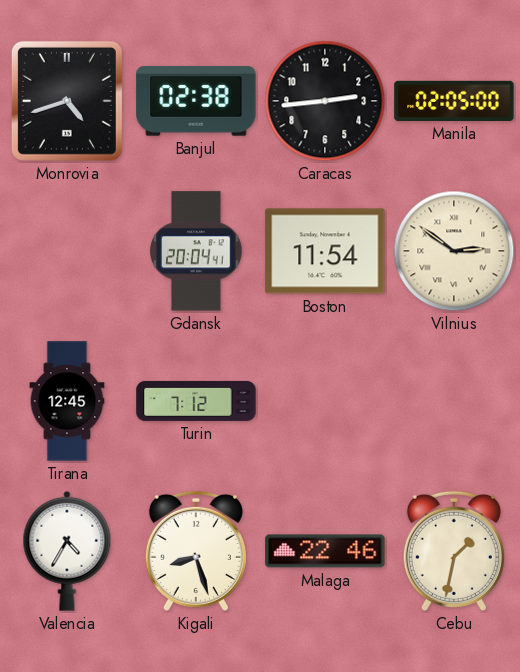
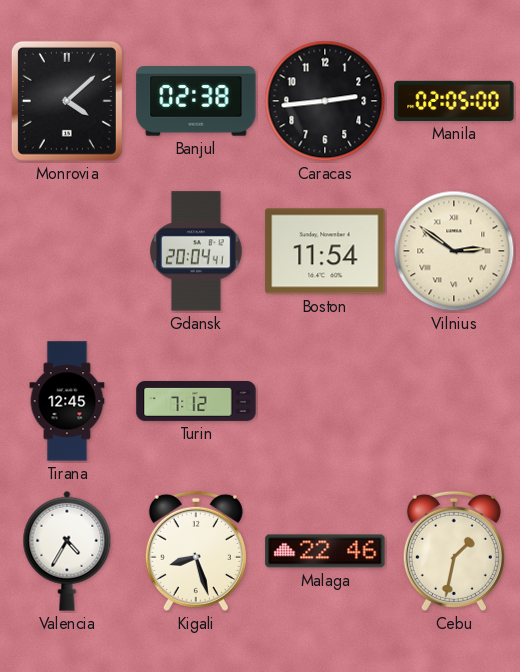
Monrovia: 4:42 -> 4:08 (67, 101)
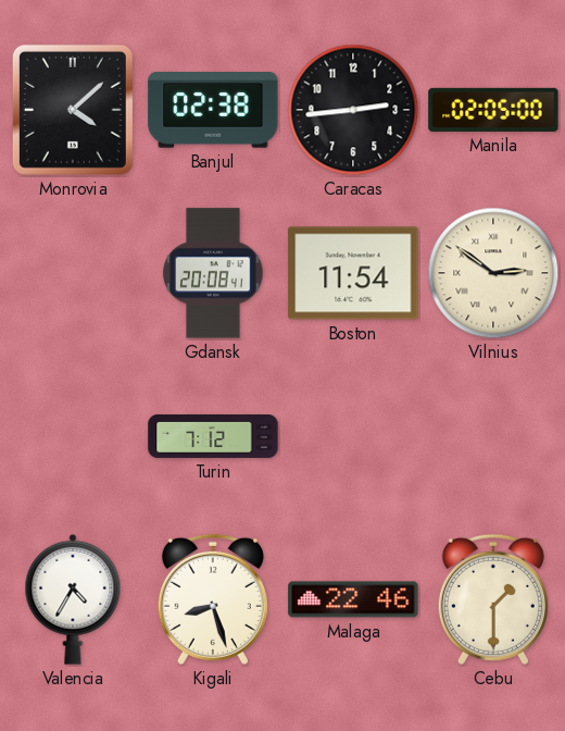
Gdansk: 20:04 -> 20:08 (213, 273)
Tirana: 12:45 -> none (67, 401)
Cebu: 1:32 -> 1:30 (493, 599)
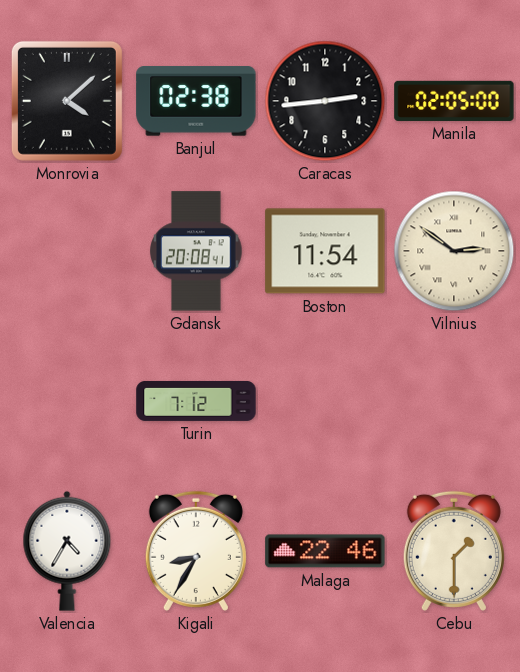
Kigali: 8:27 -> 8:35 (196, 551)
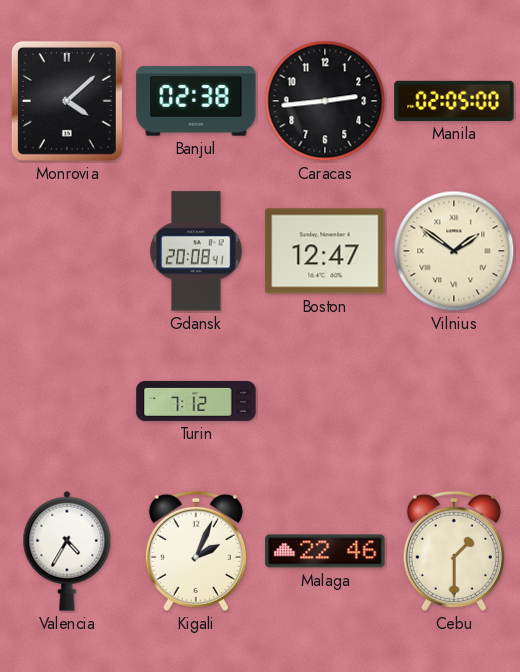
Boston: 11:54 -> 12:47 (325, 251)
Vilnius: 2:51 -> 1:51 (454, 251)
Kigali: 8:35 -> 2:04 (196, 551)
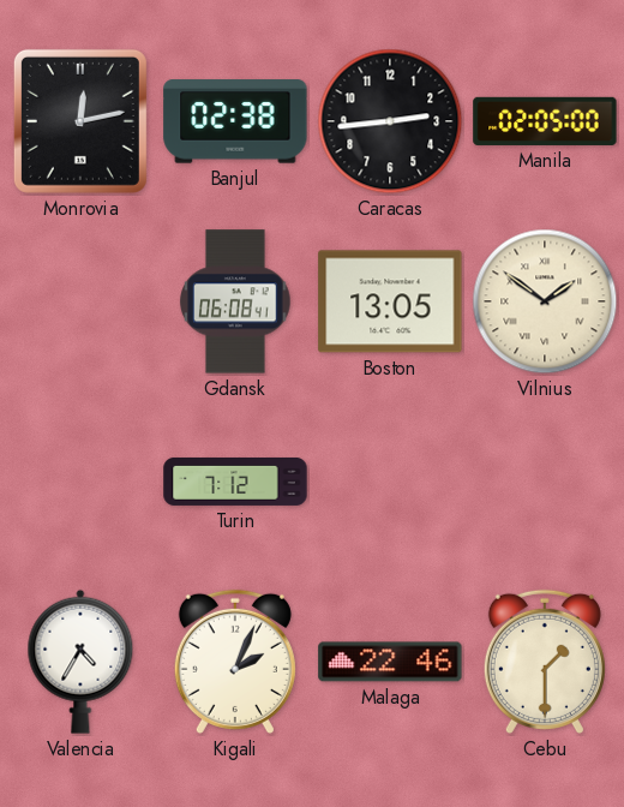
Monrovia: 4:08 -> 12:13 (80, 121)
Gdansk: 20:08 -> 06:08 (235, 301)
Boston: 12:47 -> 13:05 (390, 301)
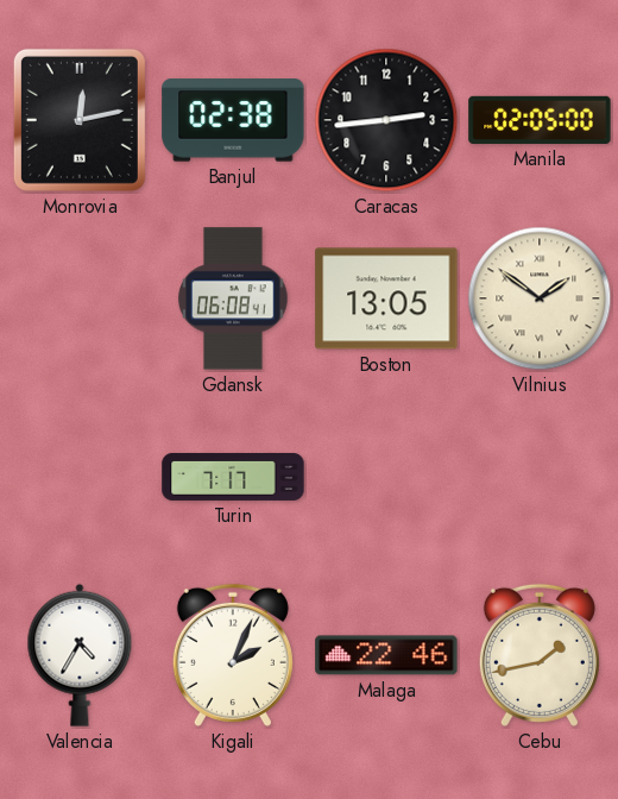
Turin: 7:12 -> 7:17 (233, 477)
Cebu: 1:30 -> 1:43 (540, 655)
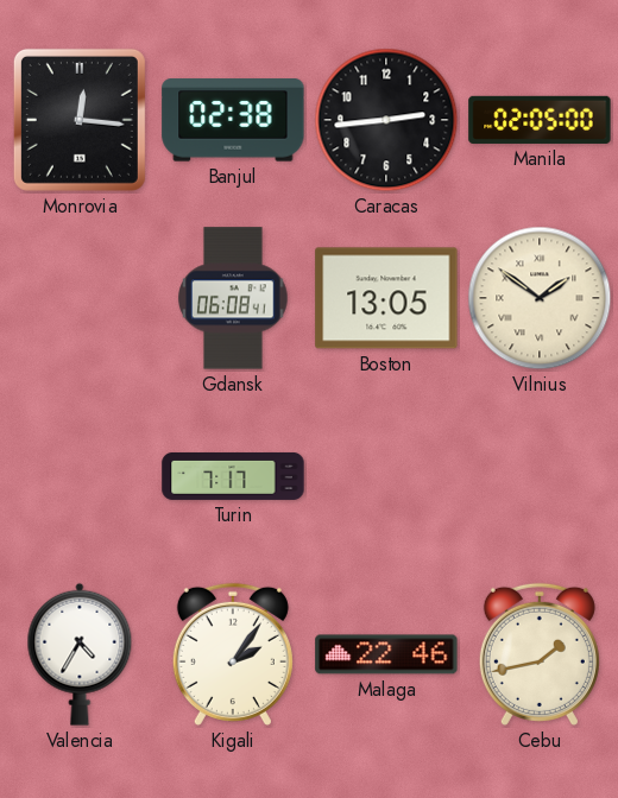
Monrovia: 12:13 -> 12:16 (80, 120)
Kigali: 2:04 -> 2:06 (233, 654)
